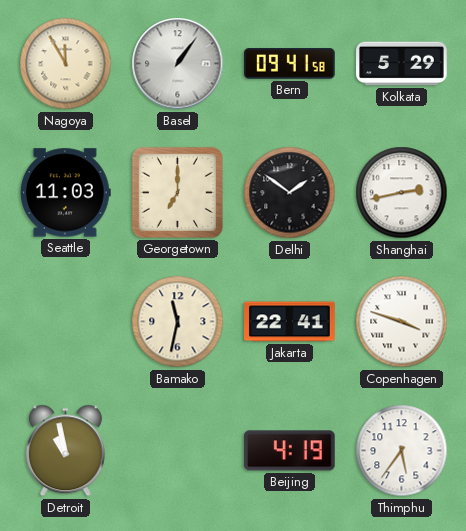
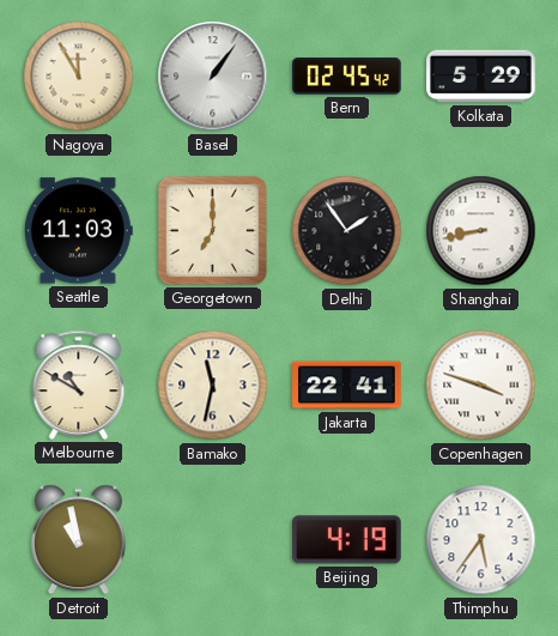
Bern: 09:41 -> 02:45 (347, 77)
Delhi: 1:51 -> 1:54 (347, 231)
Shanghai: 2:43 -> 8:43 (481, 231)
Melbourne: none -> 10:50 (79, 384)
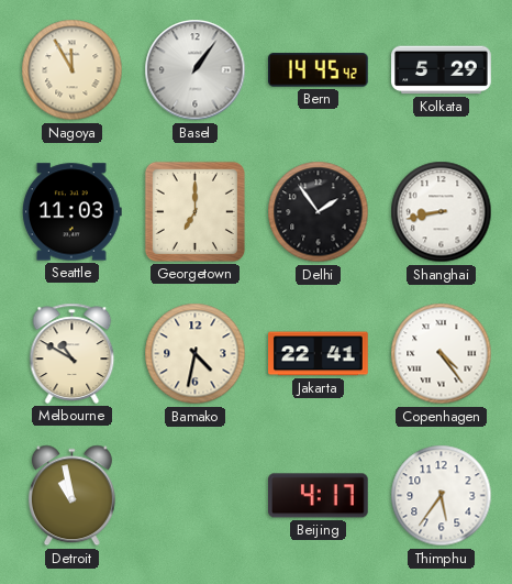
Bern: 02:45 -> 14:45 (319, 70)
Bamako: 11:32 -> 4:32 (196, 354)
Copenhagen: 3:48 -> 4:24 (442, 354)
Beijing: 4:19 -> 4:17 (319, 496)
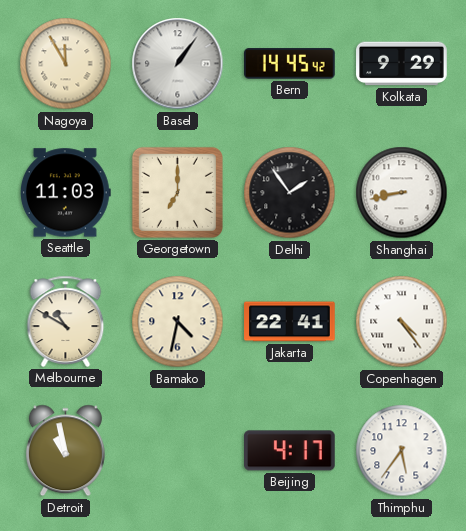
Kolkata: 5:29 -> 9:29 (402, 64)
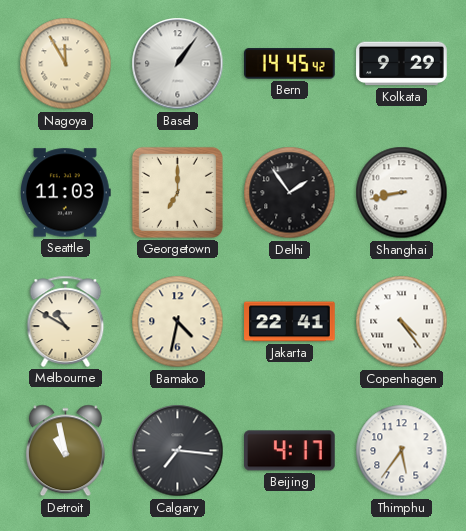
Calgary: none -> 7:16 (178, 451)
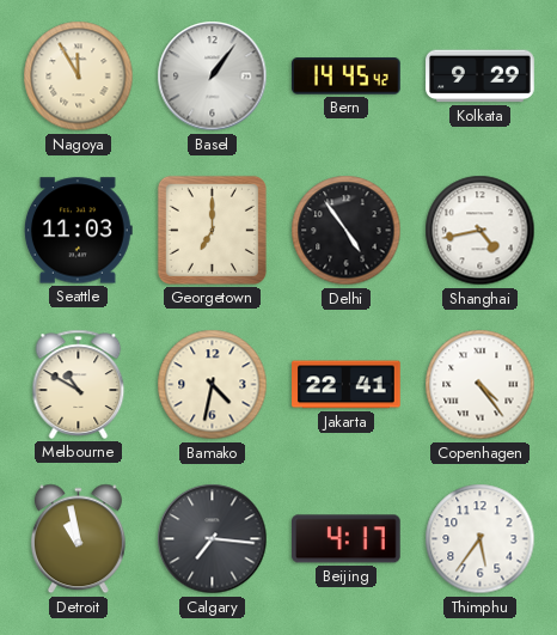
Delhi: 1:54 -> 4:54 (347, 231)
Shanghai: 8:43 -> 4:43 (481, 231)
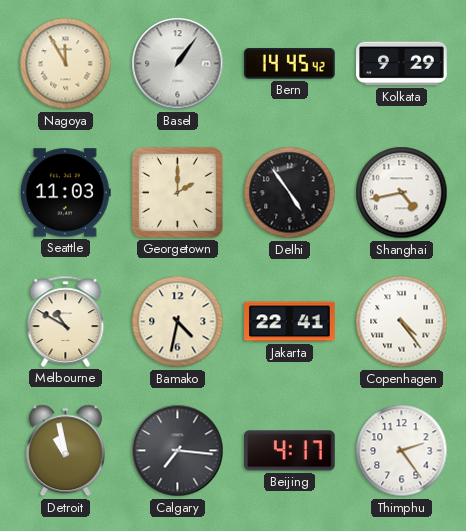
Georgetown: 7:00 -> 2:00 (177, 192)
Thimphu: 5:36 -> 2:24 (402, 451)
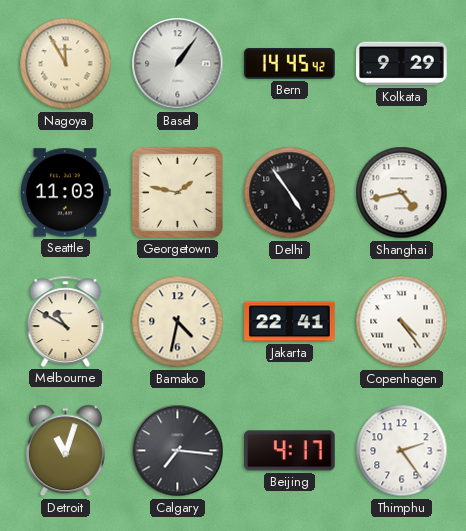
Georgetown: 2:00 -> 1:47 (177, 192)
Detroit: 10:58 -> 11:03 (65, 451)
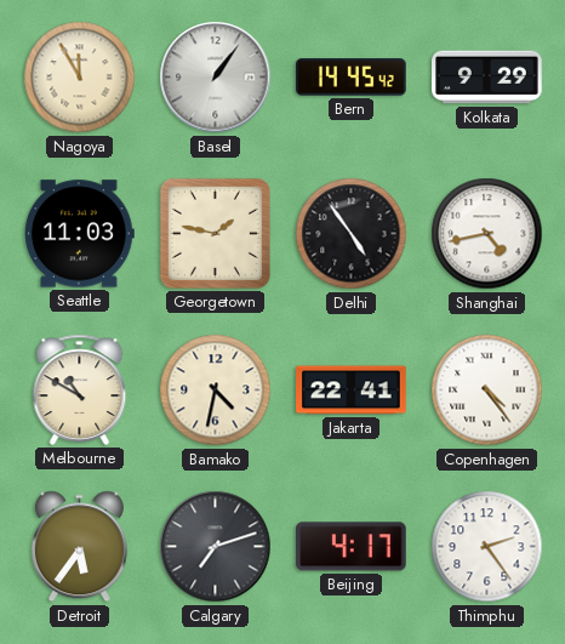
Detroit: 11:03 -> 5:36 (79, 547)
Calgary: 7:16 -> 7:12 (216, 547)
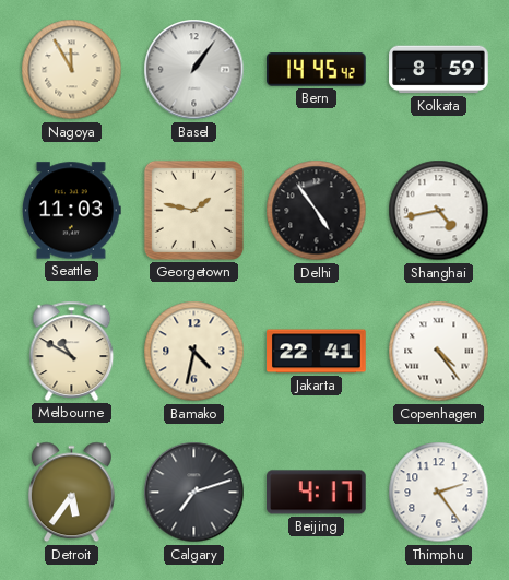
Kolkata: 9:29 -> 8:59 (439, 70)
